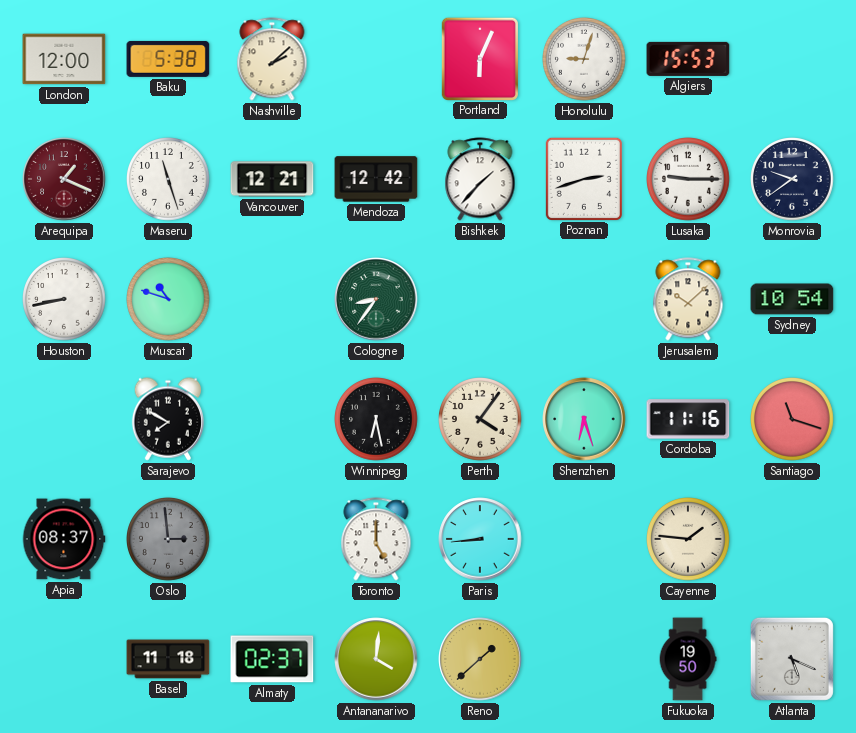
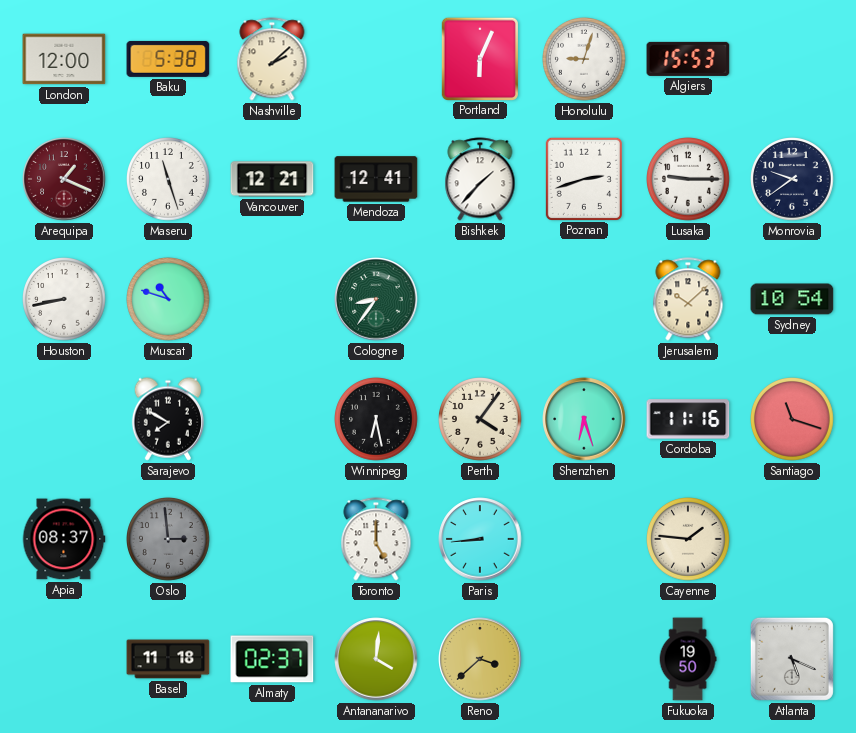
Mendoza: 12:42 -> 12:41 (376, 179)
Reno: 1:38 -> 3:38 (480, 659)
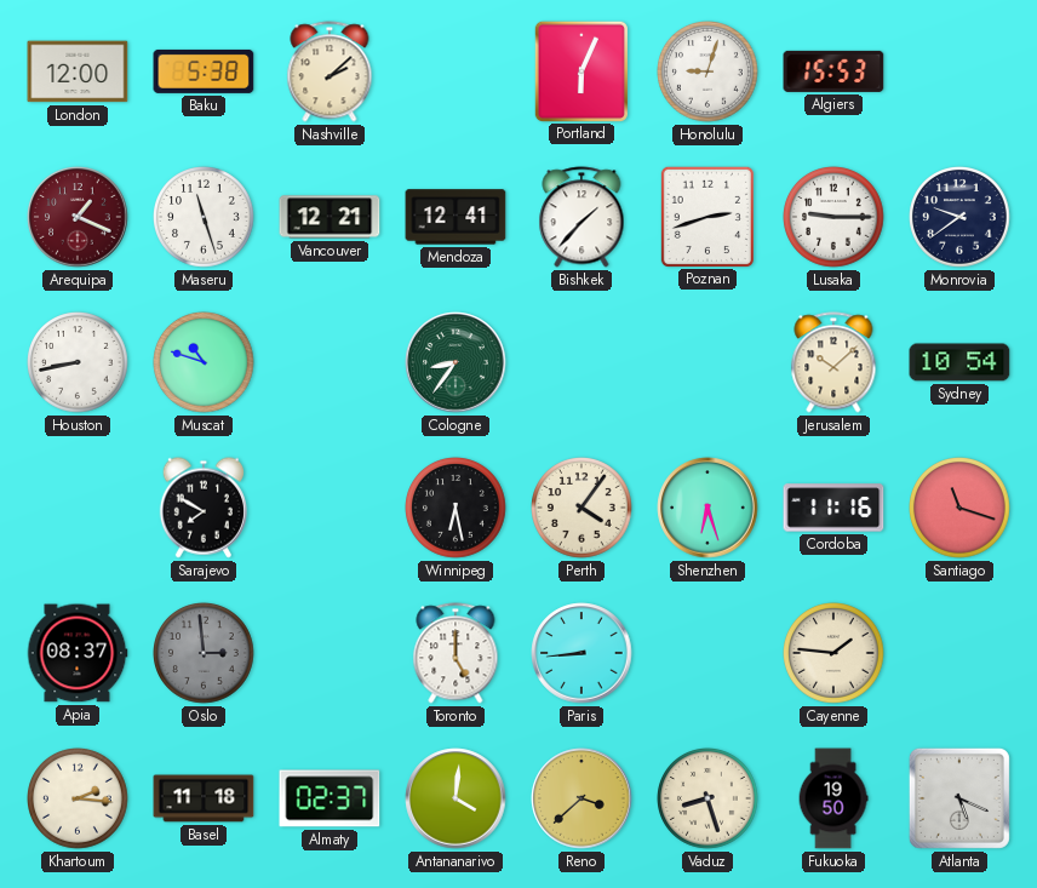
Khartoum: none -> 2:16 (79, 800)
Vaduz: none -> 8:27 (709, 800)
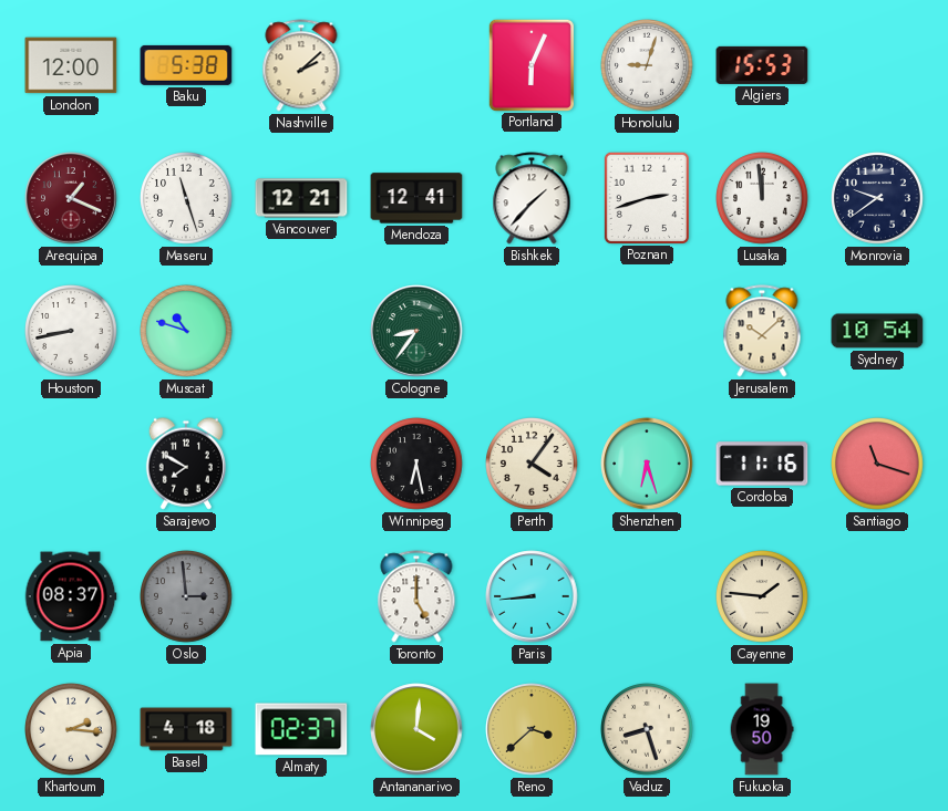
Lusaka: 9:15 -> 11:59 (763, 199)
Basel: 11:18 -> 4:18 (186, 729)
Atlanta: 5:19 -> none (959, 798)
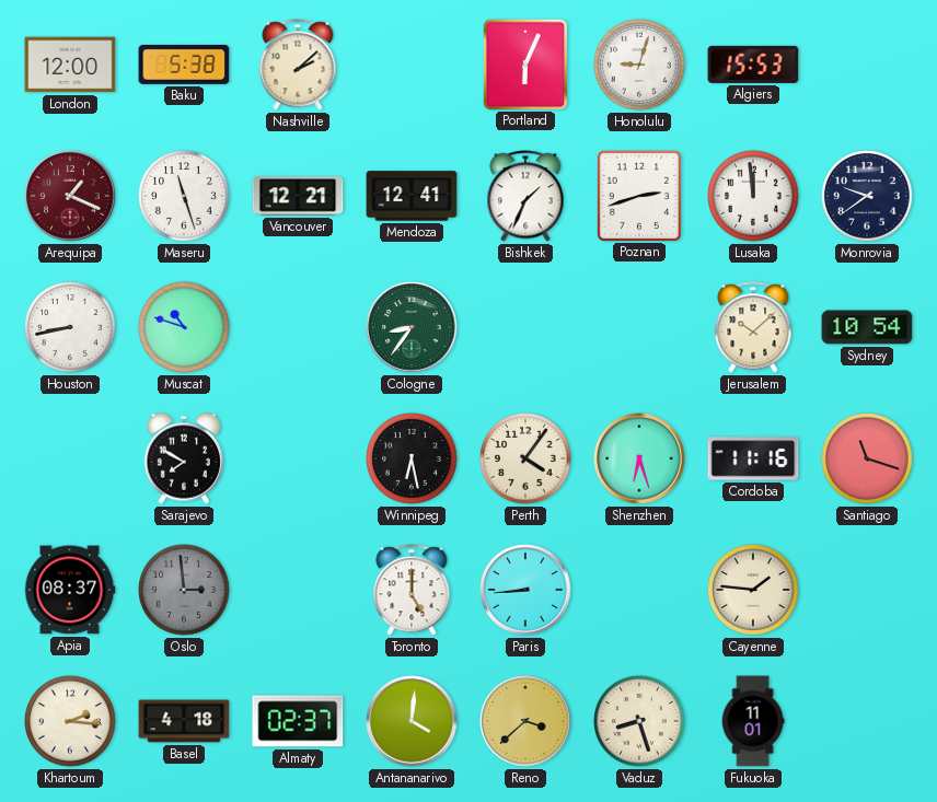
Bishkek: 1:37 -> 1:34 (525, 196)
Fukuoka: 19:50 -> 11:01 (753, 721)
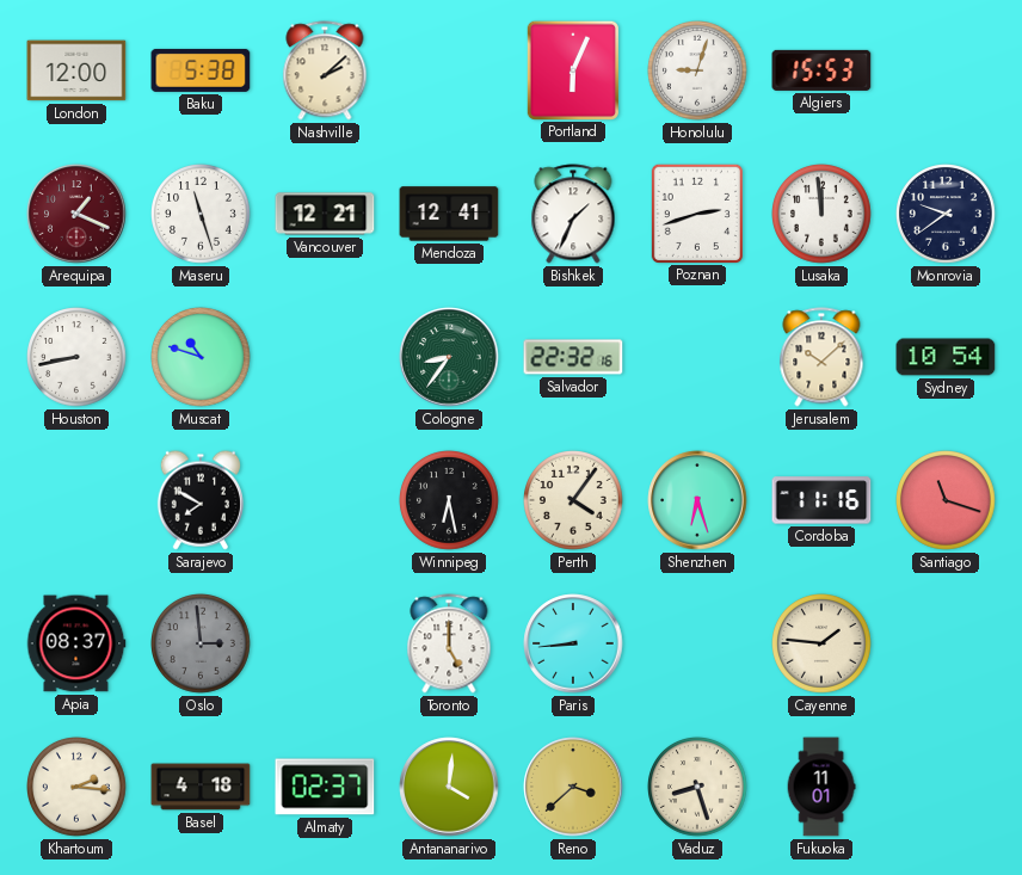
Salvador: none -> 22:32 (573, 357)
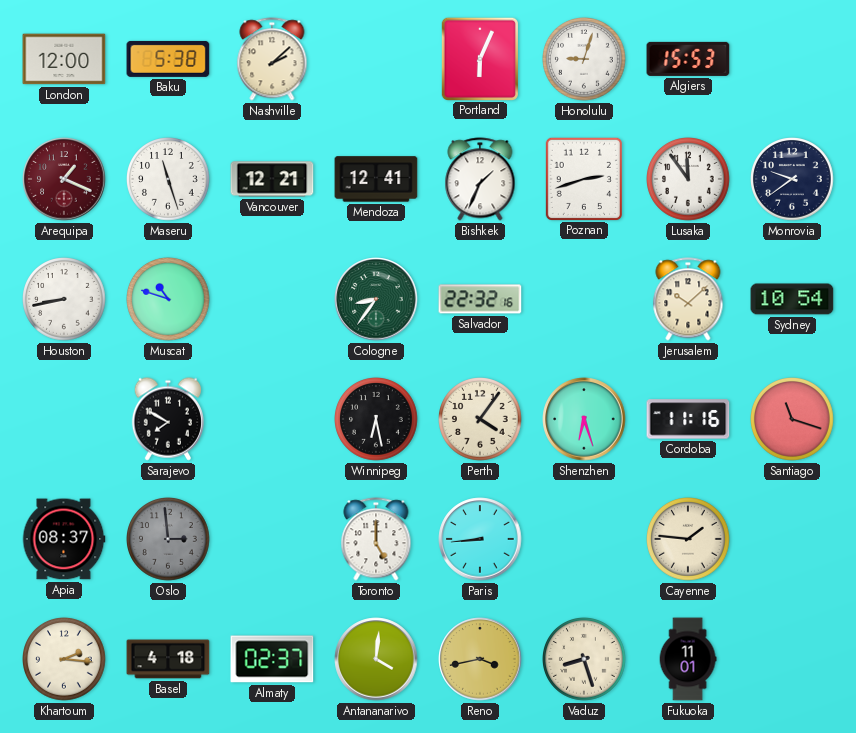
Lusaka: 11:59 -> 11:54 (689, 180)
Reno: 3:38 -> 3:43 (480, 659)
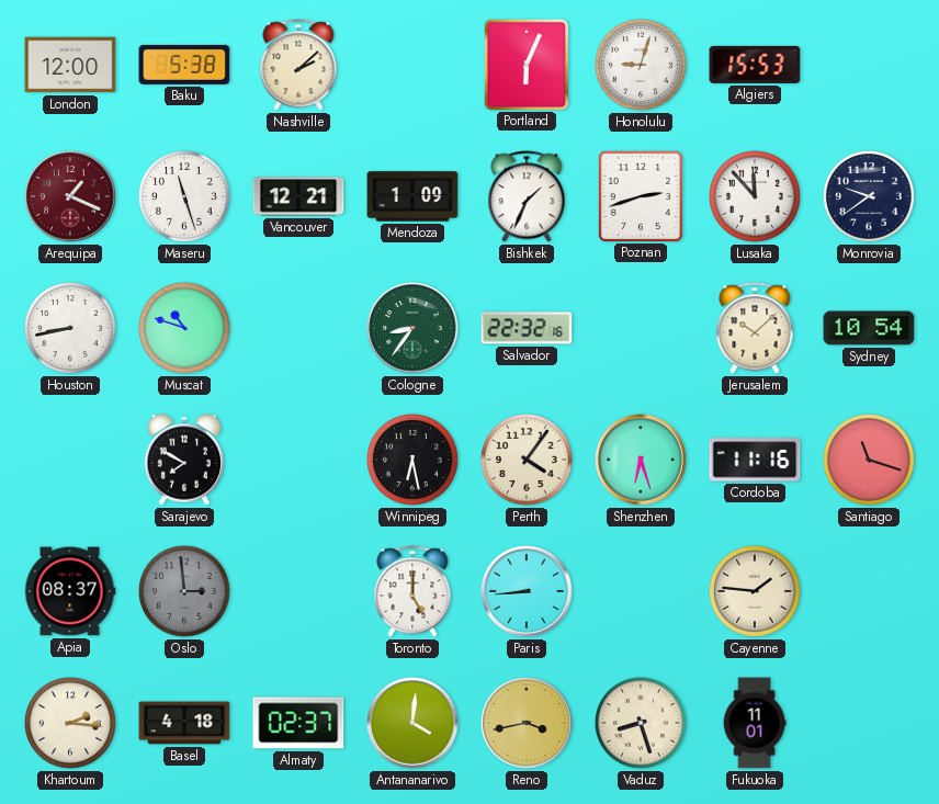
Mendoza: 12:41 -> 1:09 (412, 196)
Lusaka: 11:54 -> 11:53 (756, 197)
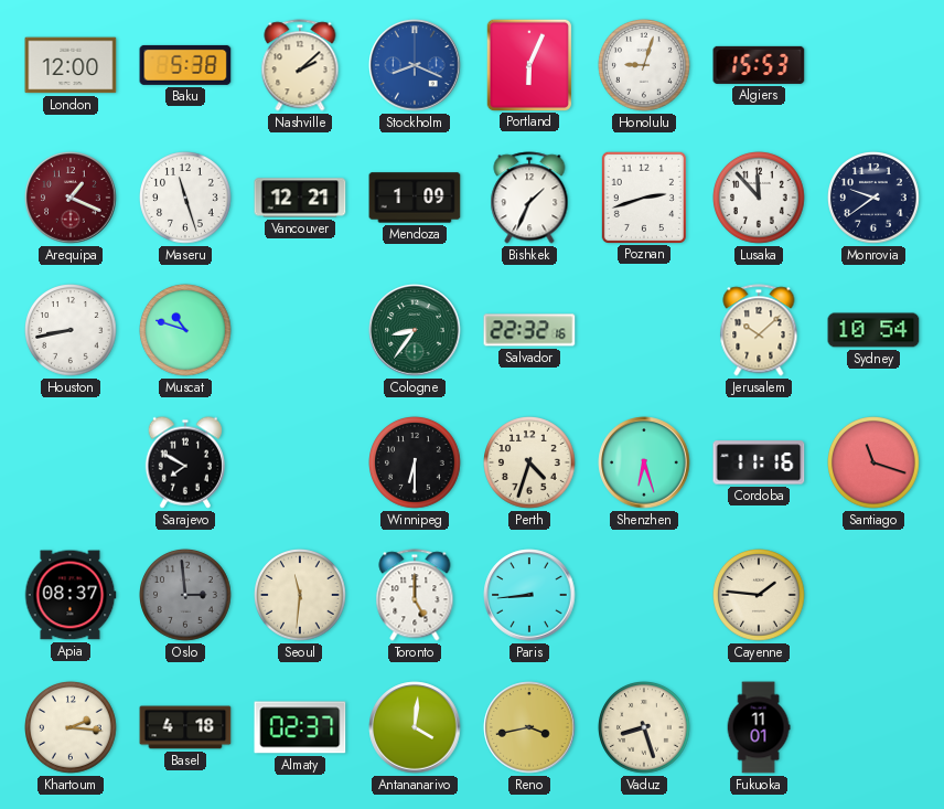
Stockholm: none -> 8:19 (415, 65)
Winnipeg: 6:28 -> 6:30 (416, 464)
Perth: 4:06 -> 4:33 (530, 464)
Seoul: none -> 11:31 (301, 596)
